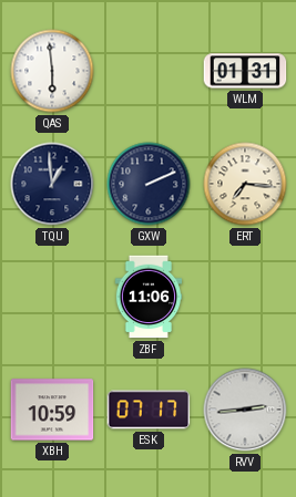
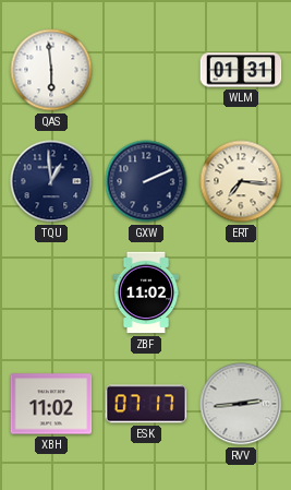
ZBF: 11:06 -> 11:02 (146, 292)
XBH: 10:59 -> 11:02 (51, 404)
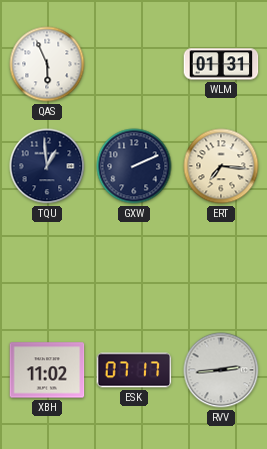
QAS: 5:59 -> 5:56 (47, 64)
ZBF: 11:02 -> none (146, 292)
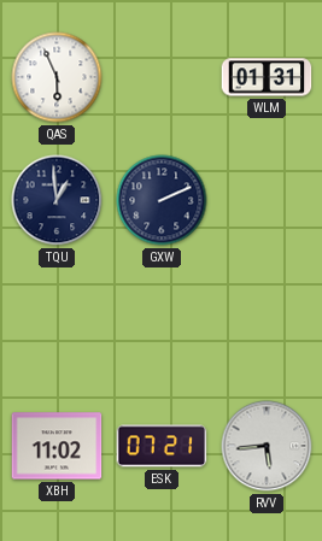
ERT: 7:16 -> none (221, 166)
ESK: 07:17 -> 07:21 (162, 446)
RVV: 2:44 -> 5:44 (267, 446)
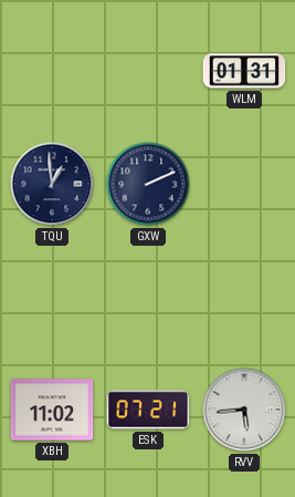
QAS: 5:56 -> none (57, 77)
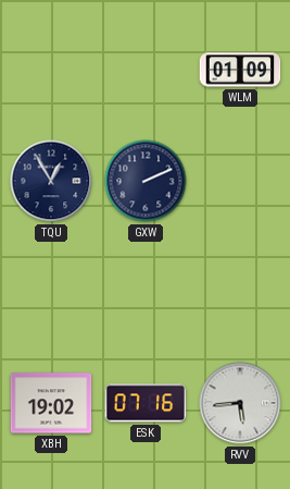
WLM: 01:31 -> 01:09 (240, 70)
TQU: 12:59 -> 12:55 (51, 181)
XBH: 11:02 -> 19:02 (51, 403)
ESK: 07:21 -> 07:16 (146, 403)
